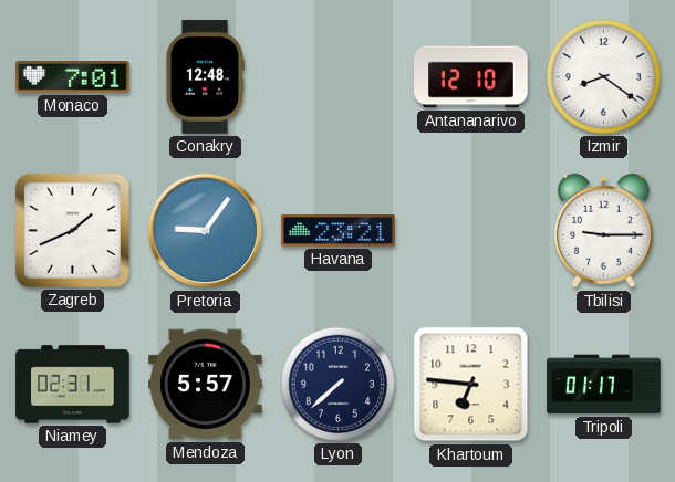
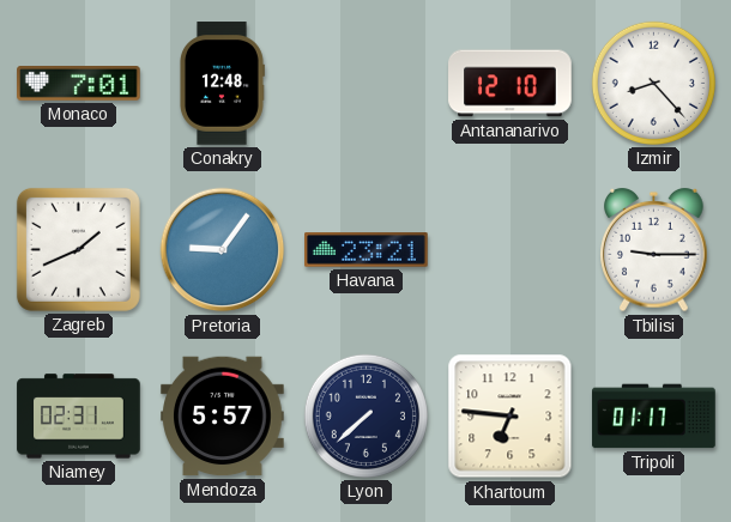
Izmir: 8:21 -> 8:23 (653, 83)
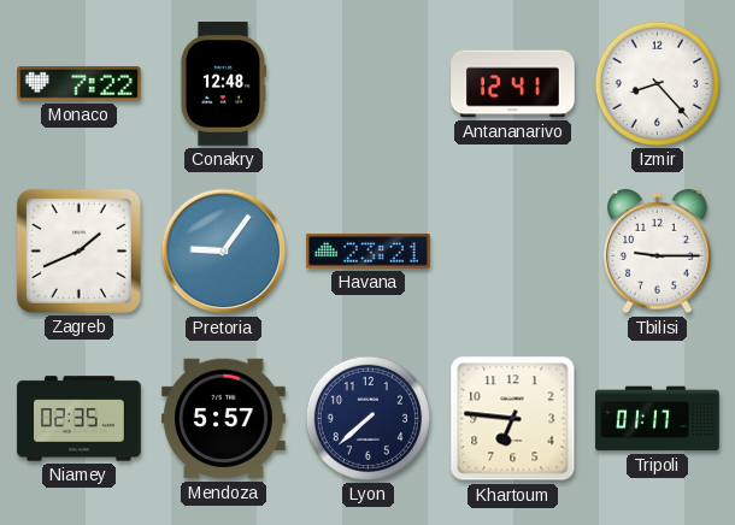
Monaco: 7:01 -> 7:22 (80, 84)
Antananarivo: 12:10 -> 12:41 (513, 84)
Niamey: 02:31 -> 02:35 (80, 419)
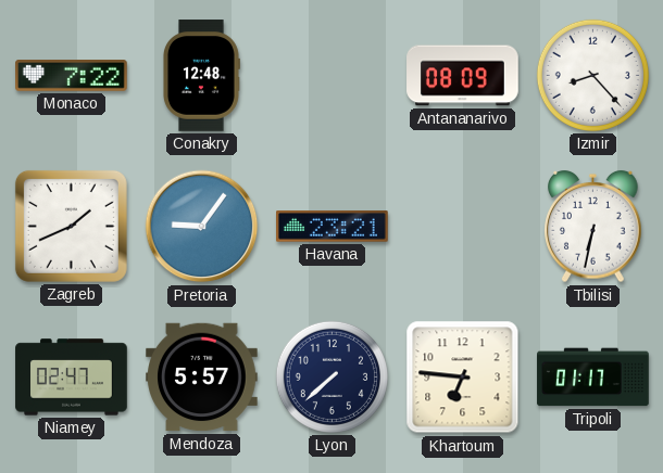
Antananarivo: 12:41 -> 08:09 (463, 76)
Tbilisi: 9:15 -> 6:32 (593, 227)
Niamey: 02:35 -> 02:47 (72, 378)
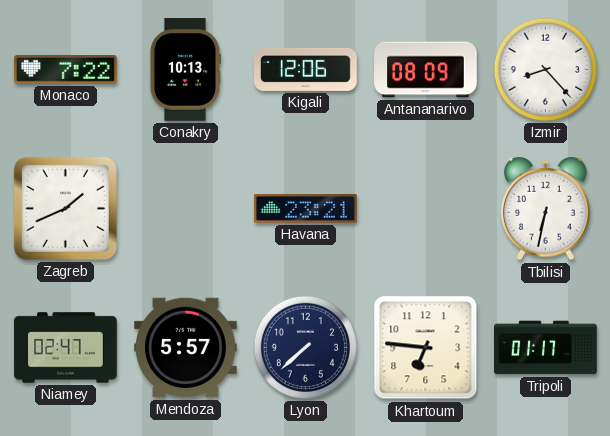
Conakry: 12:48 -> 10:13 (185, 70)
Kigali: none -> 12:06 (306, 69)
Pretoria: 9:06 -> none (202, 227)
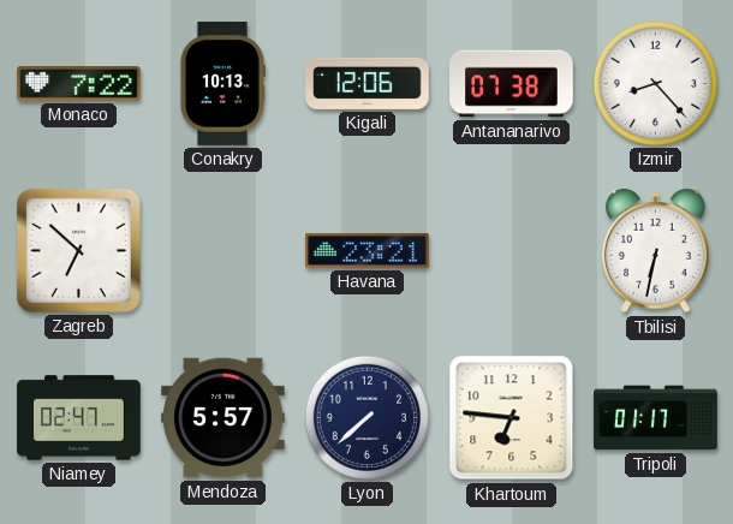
Antananarivo: 08:09 -> 07:38 (512, 84)
Zagreb: 1:41 -> 6:52 (78, 250)
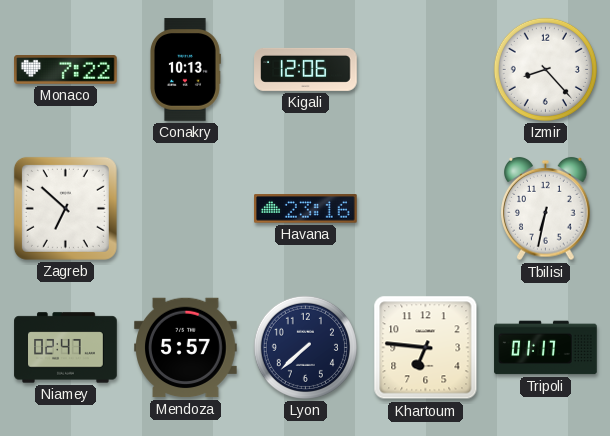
Antananarivo: 07:38 -> none (512, 84)
Havana: 23:21 -> 23:16 (306, 209)
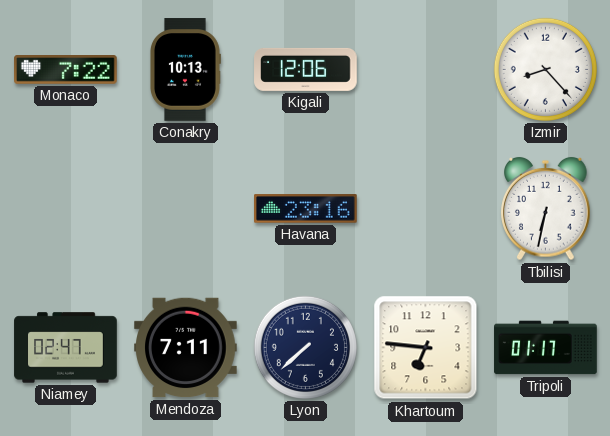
Zagreb: 6:52 -> none (65, 208)
Mendoza: 5:57 -> 7:11 (186, 348)
